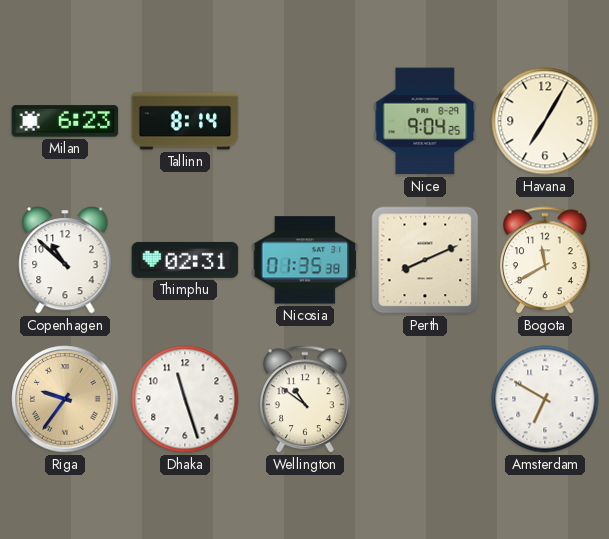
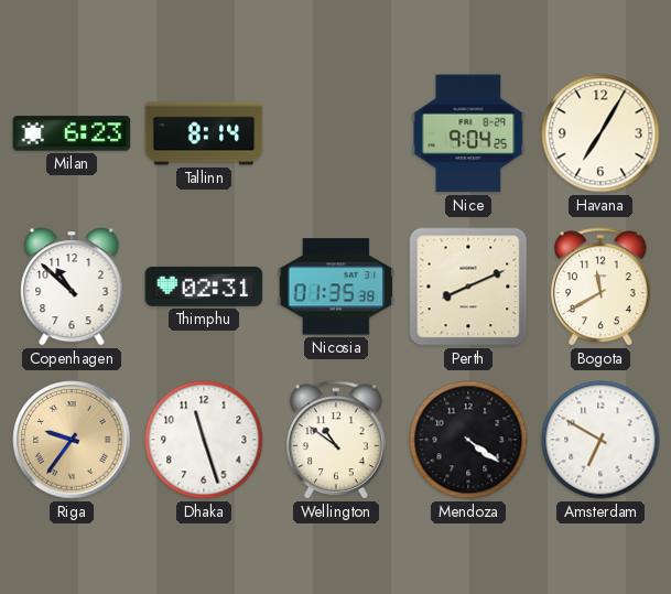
Mendoza: none -> 4:21 (468, 440)
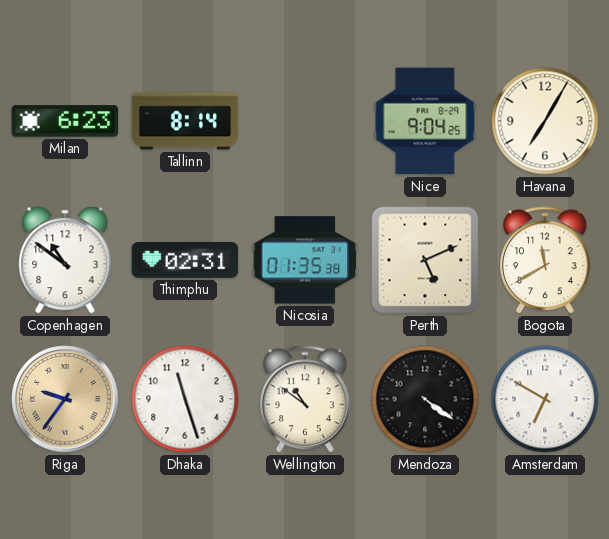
Copenhagen: 10:52 -> 10:51 (65, 261)
Perth: 8:11 -> 5:11 (425, 260)
